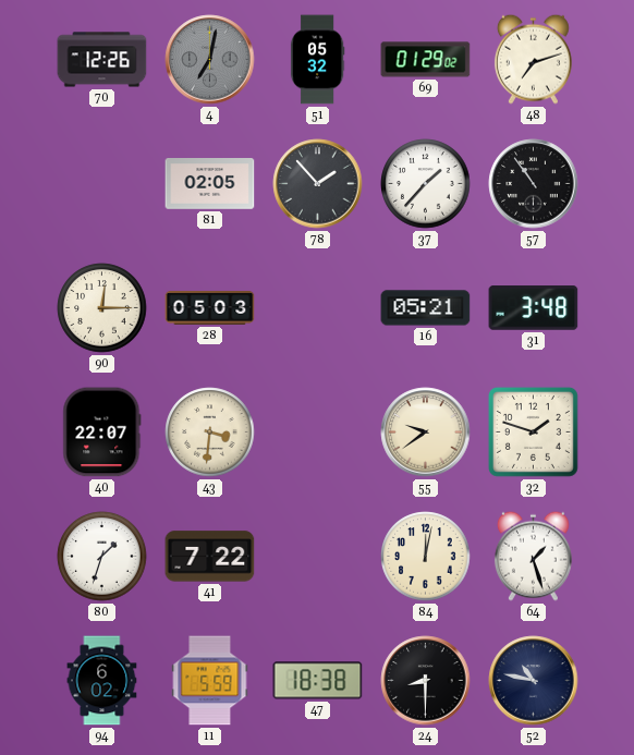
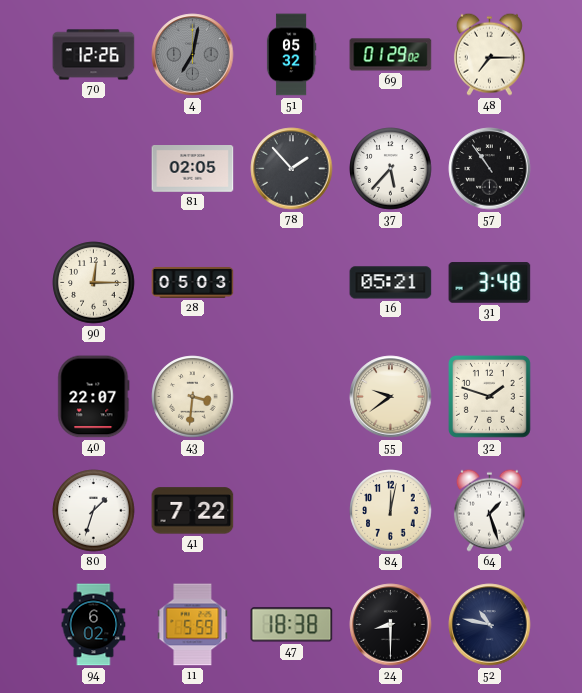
48: 7:12 -> 7:15 (489, 54)
37: 1:37 -> 5:37 (391, 169)
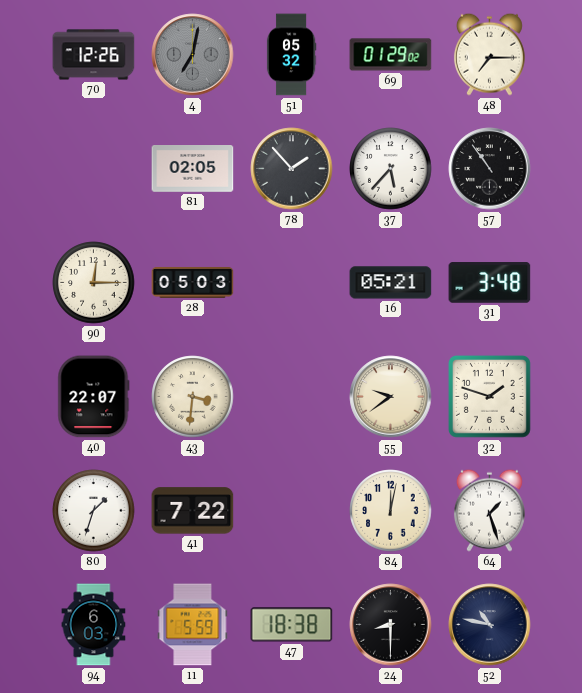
94: 6:02 -> 6:03 (94, 625)
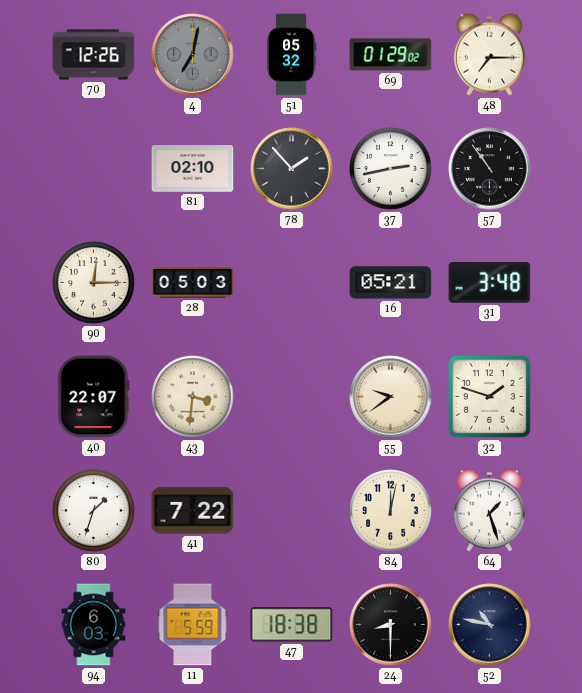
81: 02:05 -> 02:10 (193, 169)
37: 5:37 -> 2:43 (391, 169)
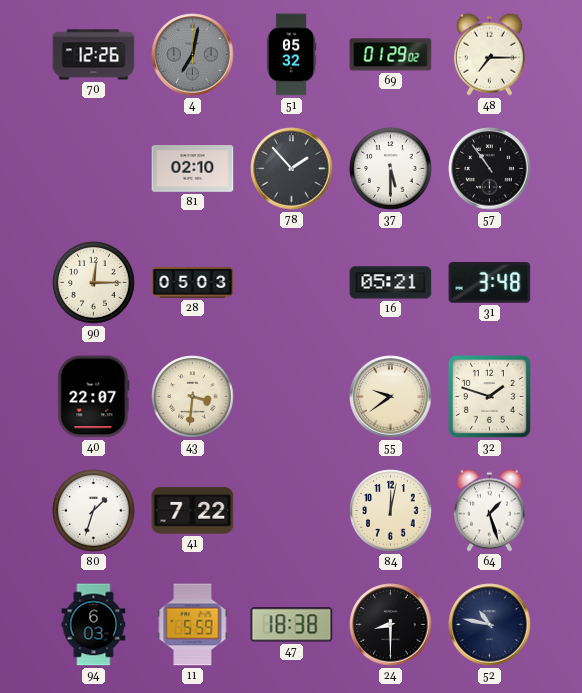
37: 2:43 -> 5:30 (391, 169)
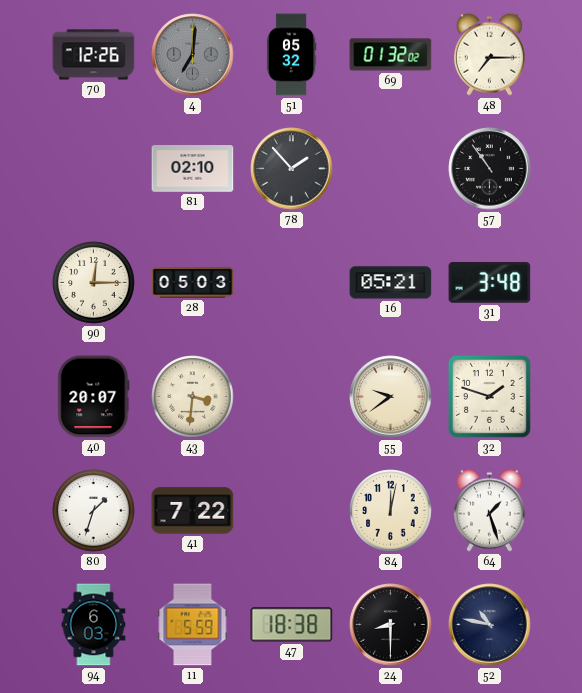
4: 7:02 -> 7:01 (193, 55)
69: 01:29 -> 01:32 (391, 55)
37: 5:30 -> none (391, 169)
40: 22:07 -> 20:07 (94, 397)
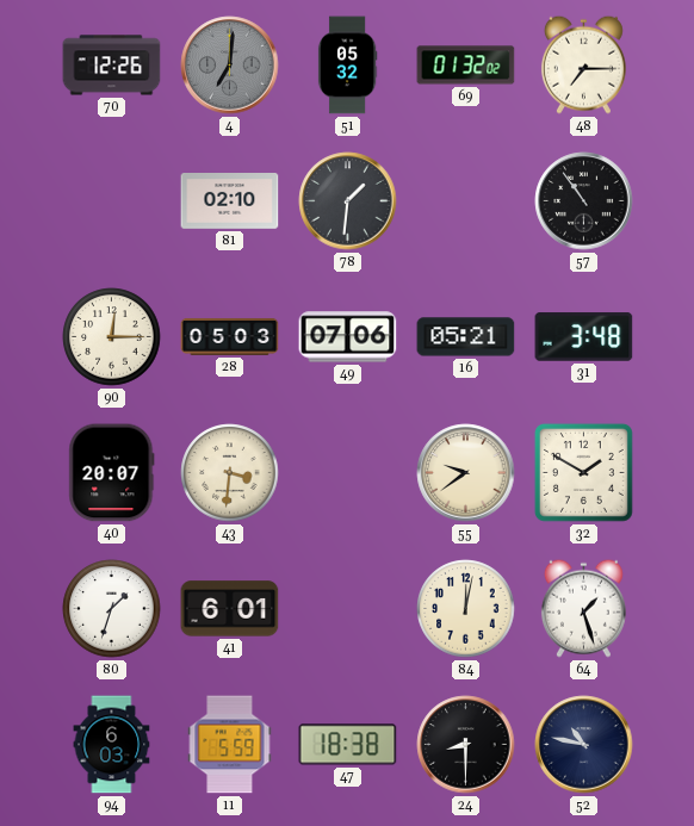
78: 1:53 -> 1:31 (348, 201)
49: none -> 07:06 (348, 337)
32: 1:48 -> 1:50 (583, 472)
41: 7:22 -> 6:01 (230, 609)
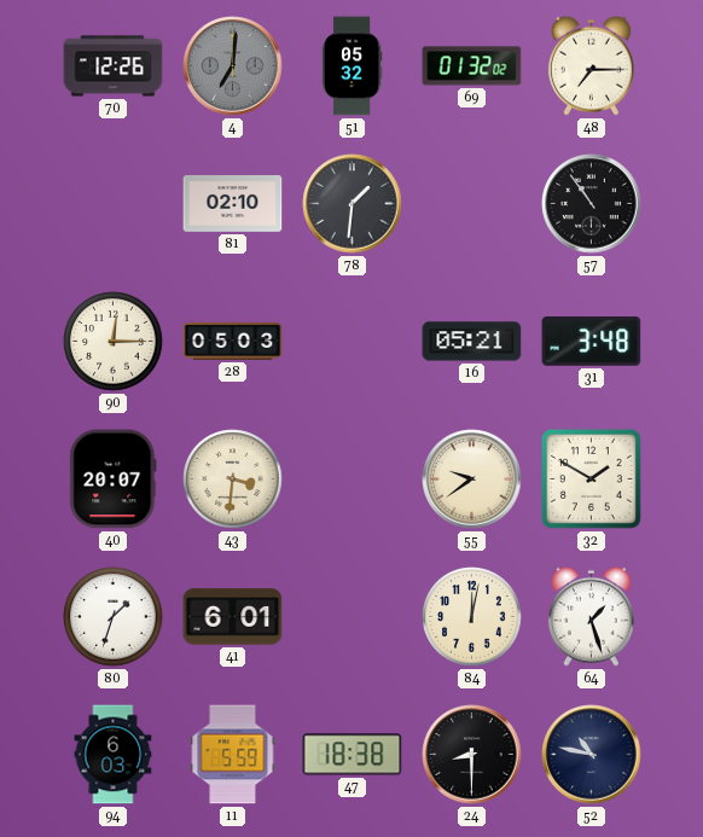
49: 07:06 -> none (348, 337)
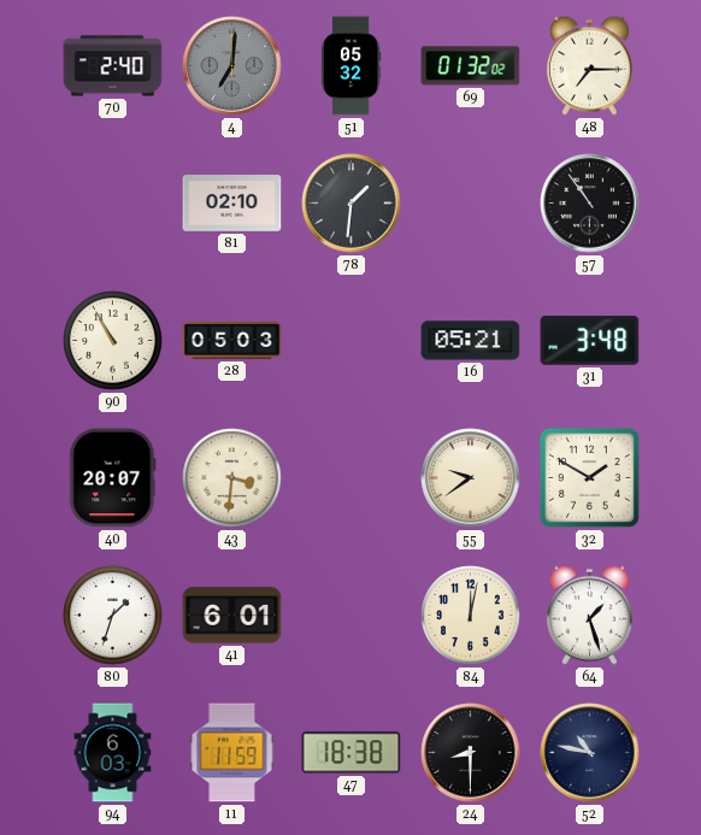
70: 12:26 -> 2:40 (113, 66)
90: 12:15 -> 10:55 (113, 341)
11: 5:59 -> 11:59 (232, 753)
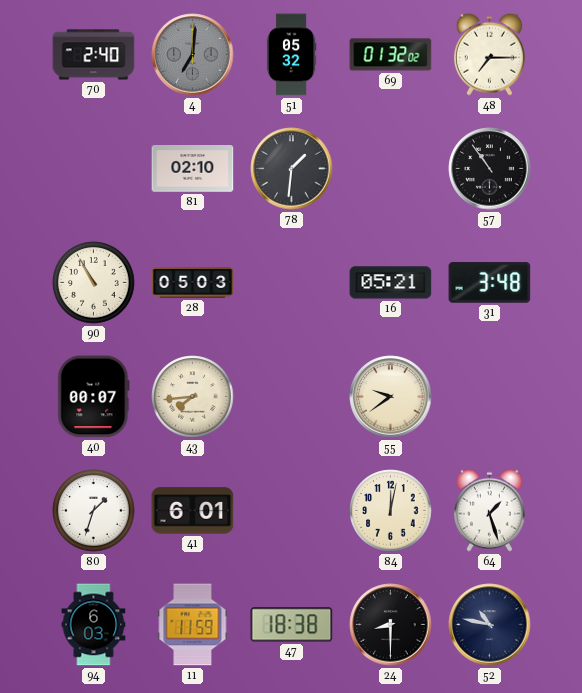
40: 20:07 -> 00:07 (94, 397)
43: 3:31 -> 7:44 (193, 397)
32: 1:50 -> none (589, 477)
